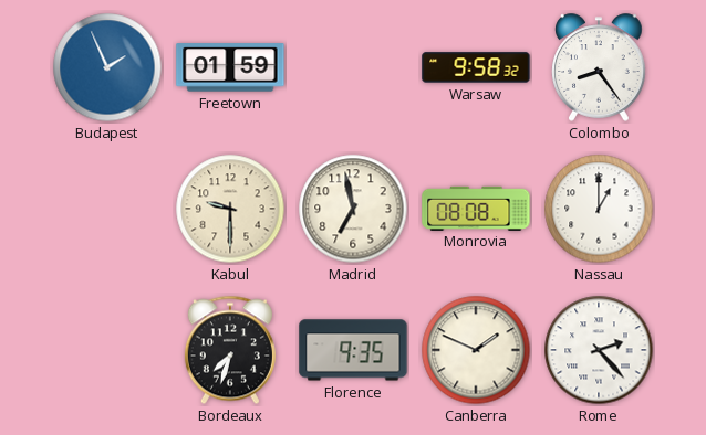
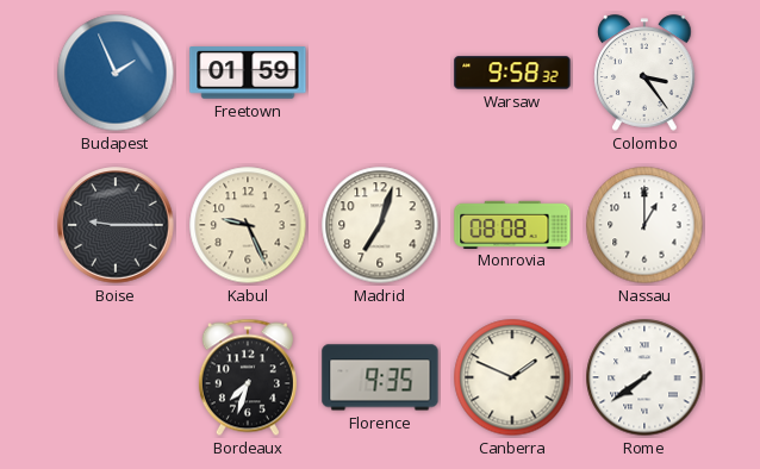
Colombo: 8:24 -> 3:24 (644, 73)
Boise: none -> 9:15 (116, 225)
Kabul: 9:30 -> 9:26 (248, 225)
Madrid: 6:58 -> 7:03 (380, 225)
Rome: 2:23 -> 7:39 (644, 377)
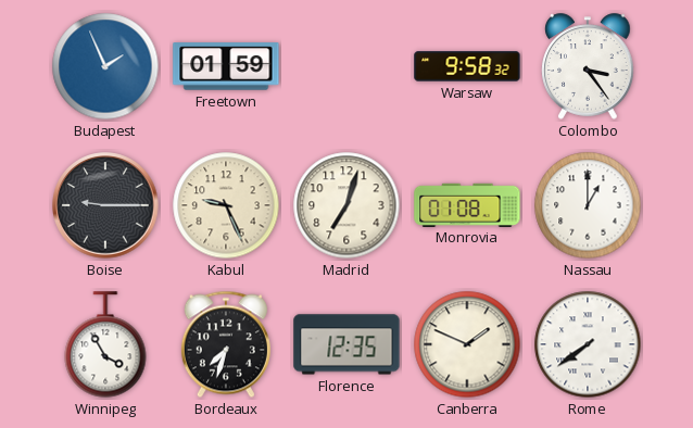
Monrovia: 08:08 -> 01:08 (467, 204)
Winnipeg: none -> 3:55 (105, 344)
Florence: 9:35 -> 12:35 (346, 344)
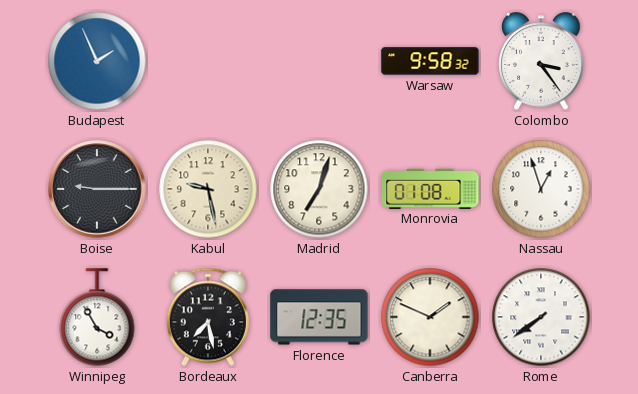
Freetown: 01:59 -> none (226, 66)
Kabul: 9:26 -> 9:28 (208, 189)
Nassau: 1:00 -> 12:57 (541, 189)
Bordeaux: 7:33 -> 7:28 (208, 317)
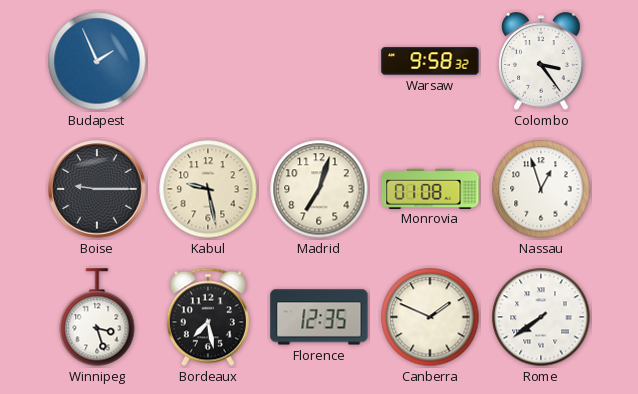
Winnipeg: 3:55 -> 3:27 (97, 317)
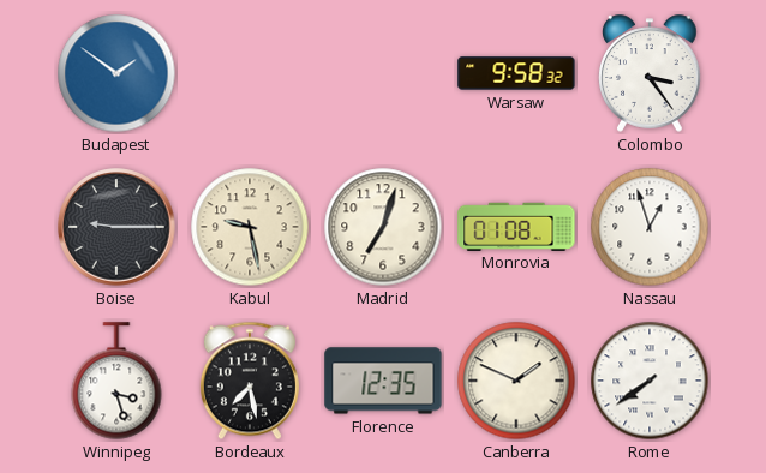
Budapest: 1:56 -> 1:51 (116, 73)
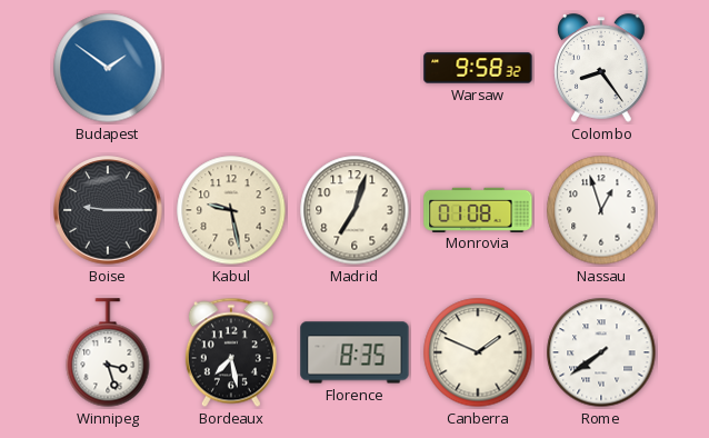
Colombo: 3:24 -> 8:24 (601, 68)
Florence: 12:35 -> 8:35 (354, 352)
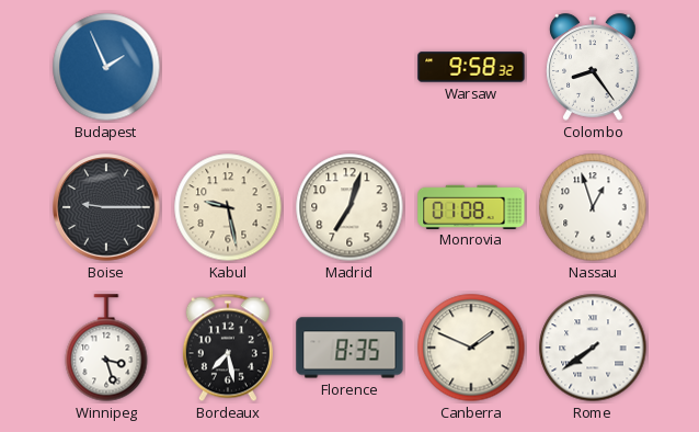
Budapest: 1:51 -> 1:56 (106, 67)
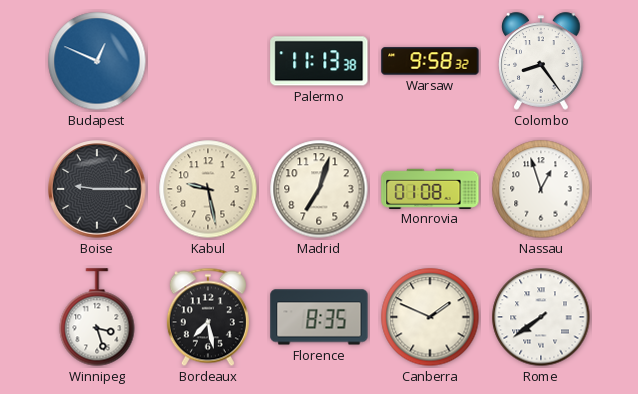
Budapest: 1:56 -> 12:49 (97, 61)
Palermo: none -> 11:13 (319, 61)
